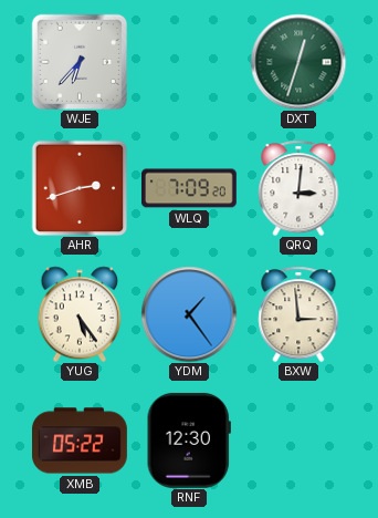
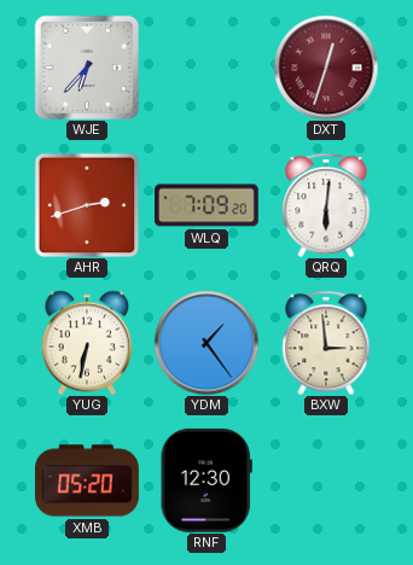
DXT dial: green -> burgundy (326, 68)
QRQ: 3:01 -> 6:01 (326, 205)
YUG: 5:24 -> 6:32 (87, 343)
XMB: 05:22 -> 05:20 (88, 480)
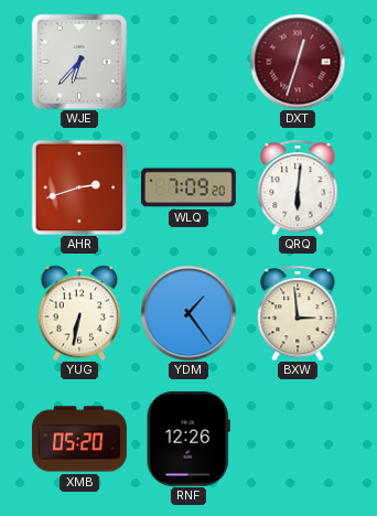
RNF: 12:30 -> 12:26 (188, 439)
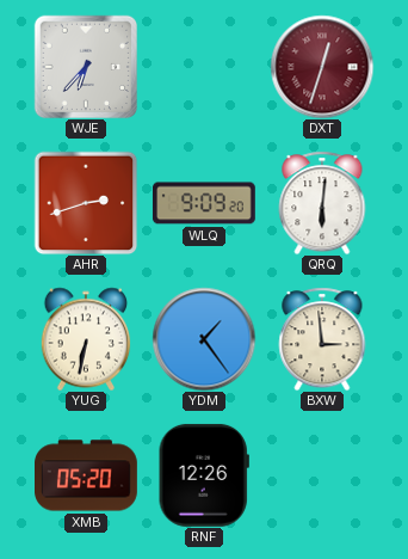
WLQ: 7:09 -> 9:09 (204, 203)
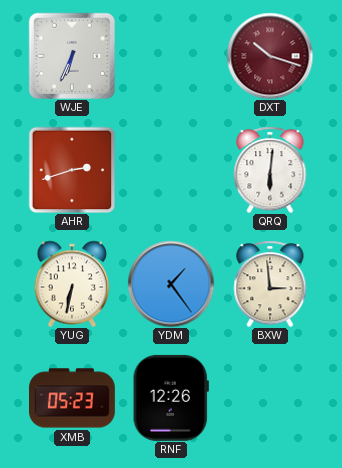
WJE: 6:37 -> 6:34 (71, 55)
DXT: 12:33 -> 10:18 (270, 56)
WLQ: 9:09 -> none (204, 203)
XMB: 05:20 -> 05:23 (73, 398)
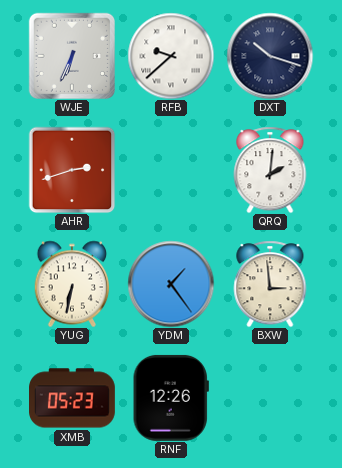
RFB: none -> 9:38 (171, 56)
DXT dial: burgundy -> navy (270, 56)
QRQ: 6:01 -> 2:01 (270, 170)
